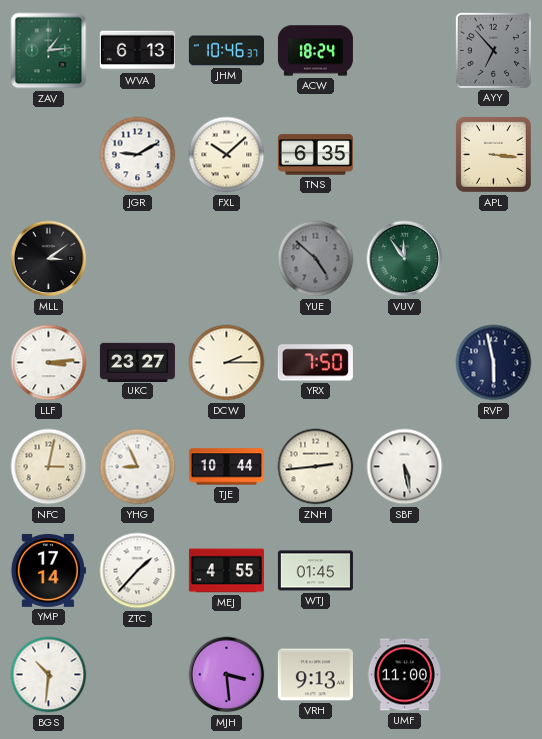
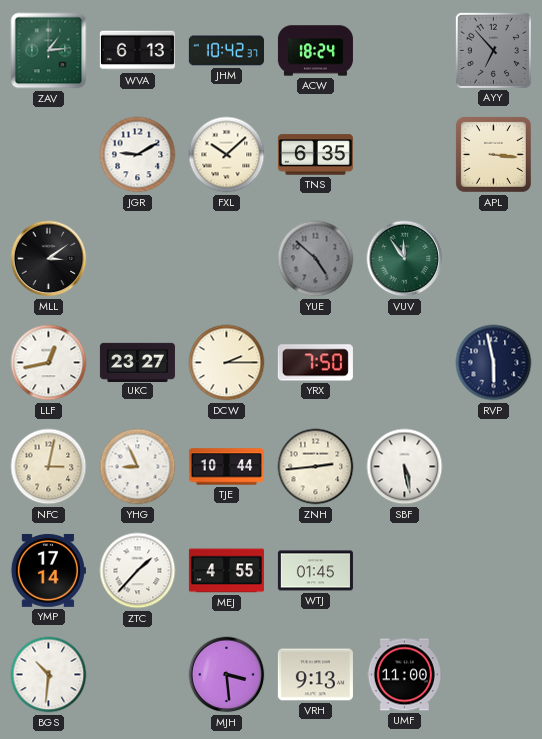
JHM: 10:46 -> 10:42 (226, 51)
LLF: 3:14 -> 12:43 (49, 363)
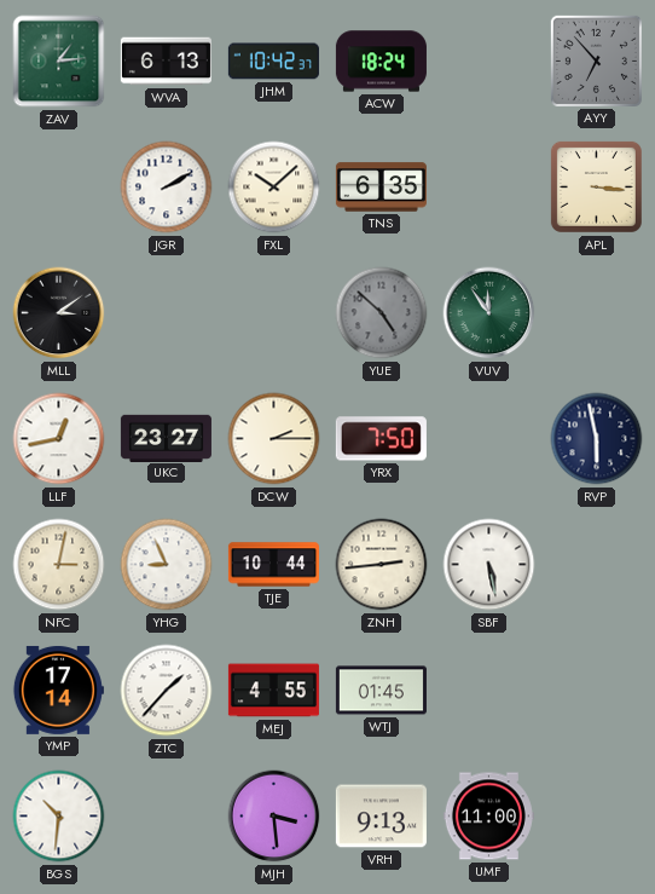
JGR: 9:10 -> 2:10 (167, 188)
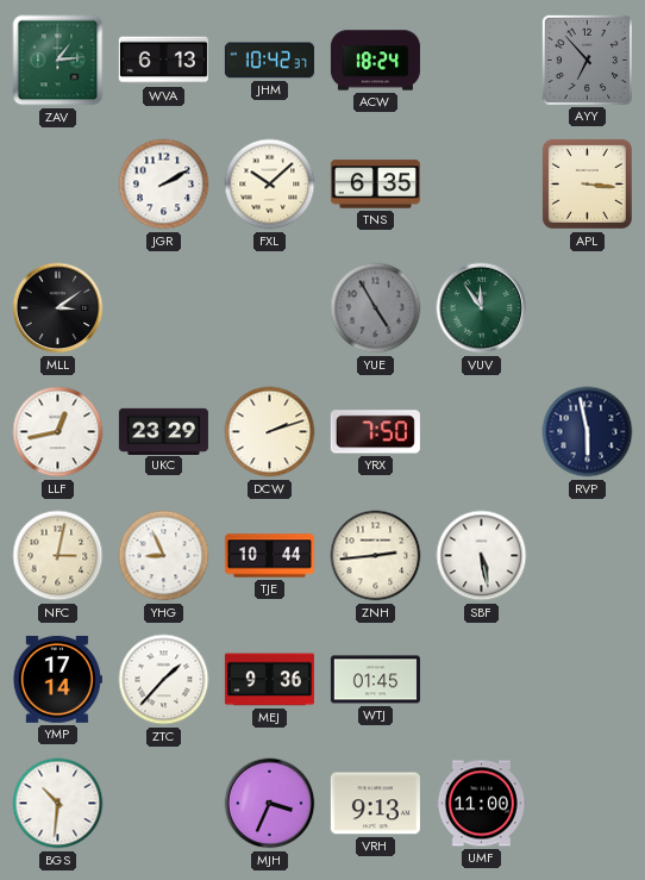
YUE: 4:52 -> 4:55 (376, 308)
UKC: 23:27 -> 23:29 (163, 431)
DCW: 2:15 -> 2:12 (270, 432)
MEJ: 4:55 -> 9:36 (269, 680)
MJH: 3:29 -> 3:34 (270, 804)
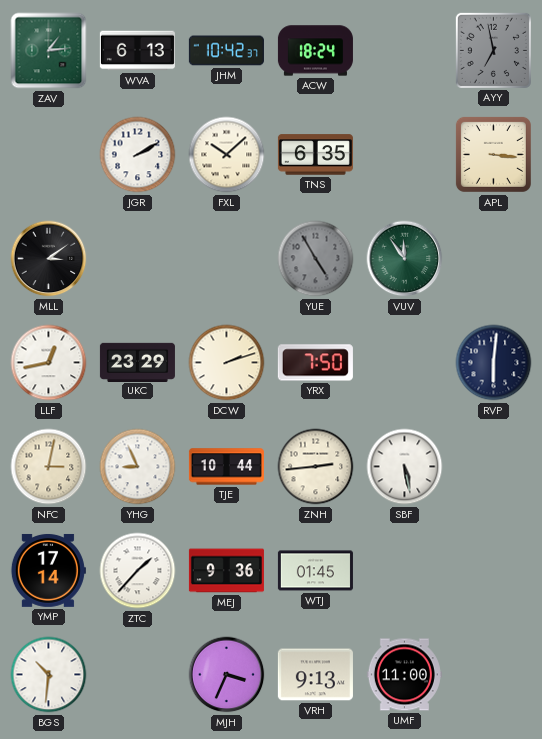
AYY: 6:53 -> 6:58 (493, 50)
RVP: 5:58 -> 6:01 (494, 363)
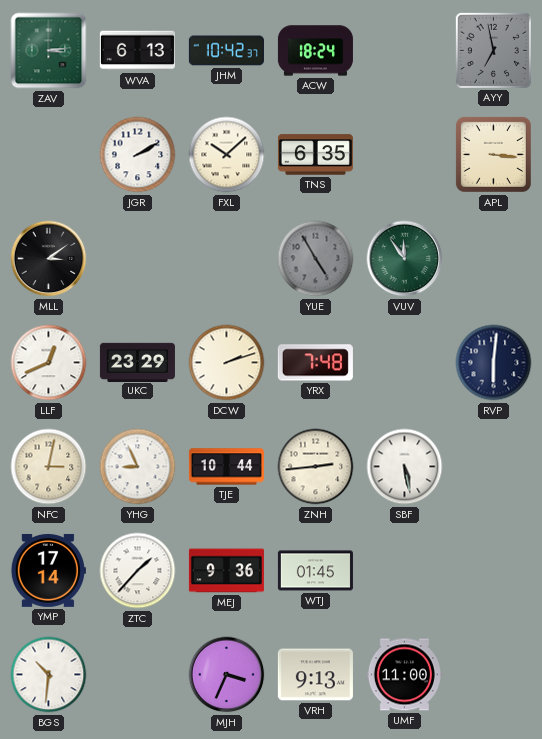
ZAV: 1:14 -> 3:14 (49, 51)
LLF: 12:43 -> 12:41 (49, 363)
YRX: 7:50 -> 7:48 (315, 363)
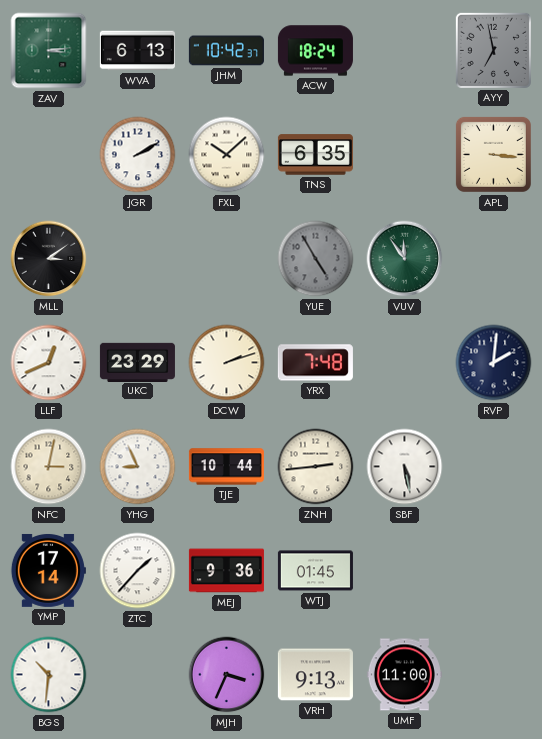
RVP: 6:01 -> 2:01 (494, 363)
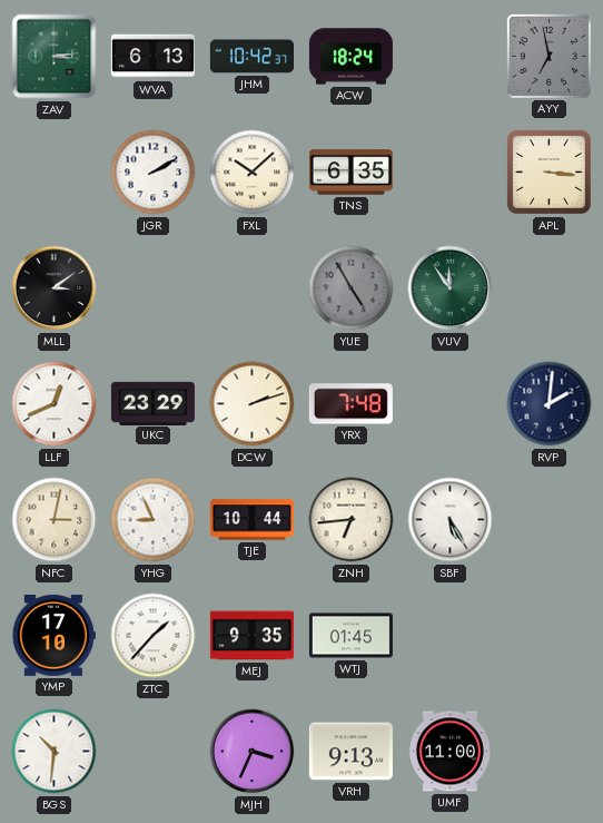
ZNH: 2:44 -> 6:44 (352, 520)
SBF: 5:28 -> 5:25 (451, 520)
YMP: 17:14 -> 17:10 (53, 635)
MEJ: 9:36 -> 9:35 (251, 636)
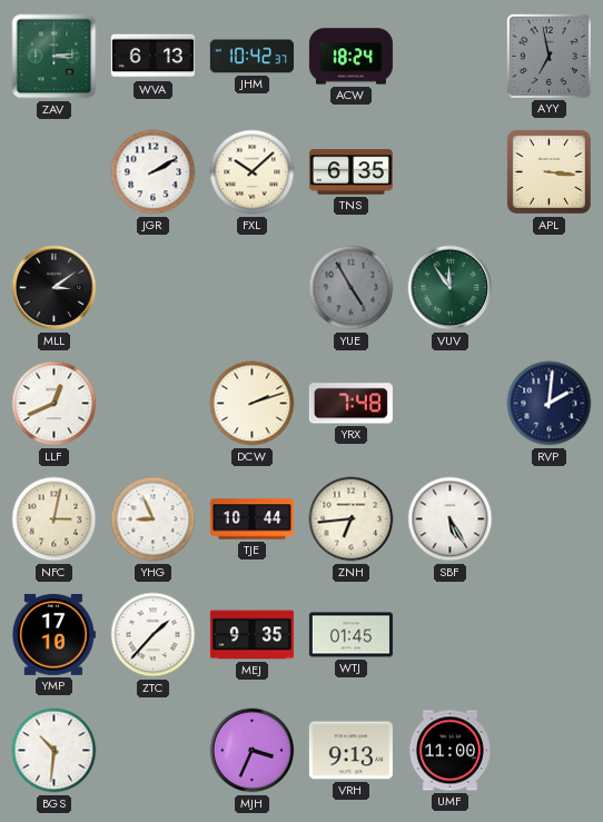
UKC: 23:29 -> none (152, 403)
